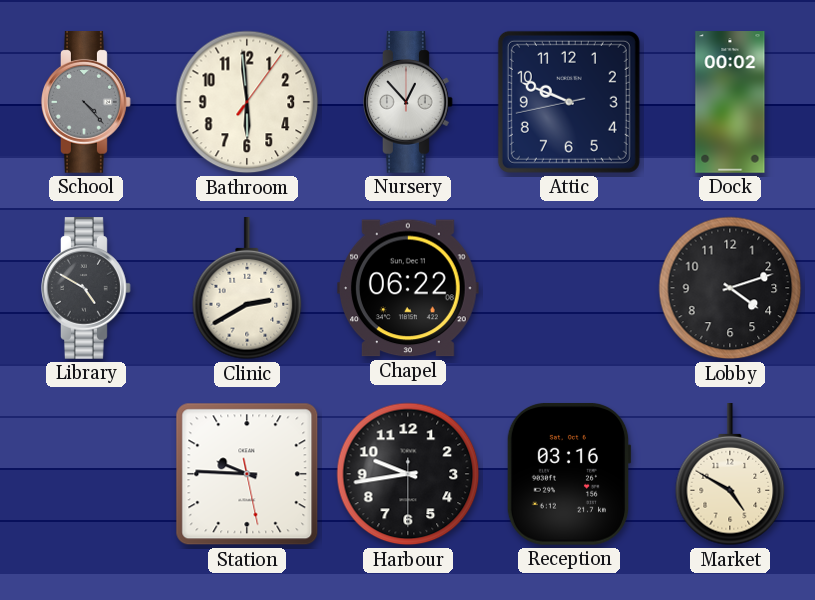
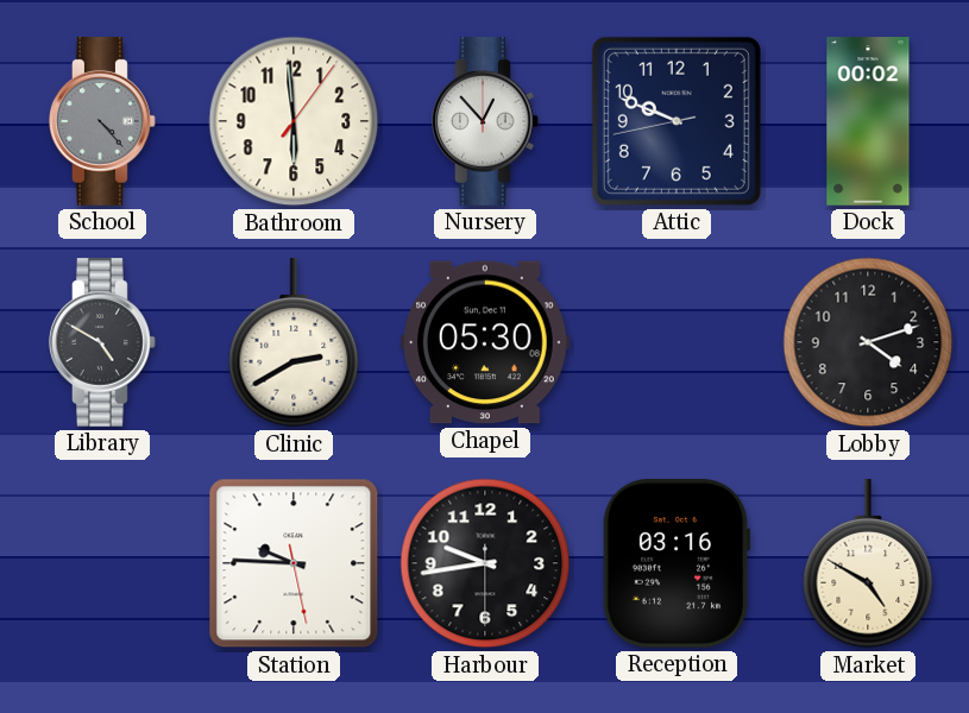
Chapel: 06:22 -> 05:30 (486, 342)
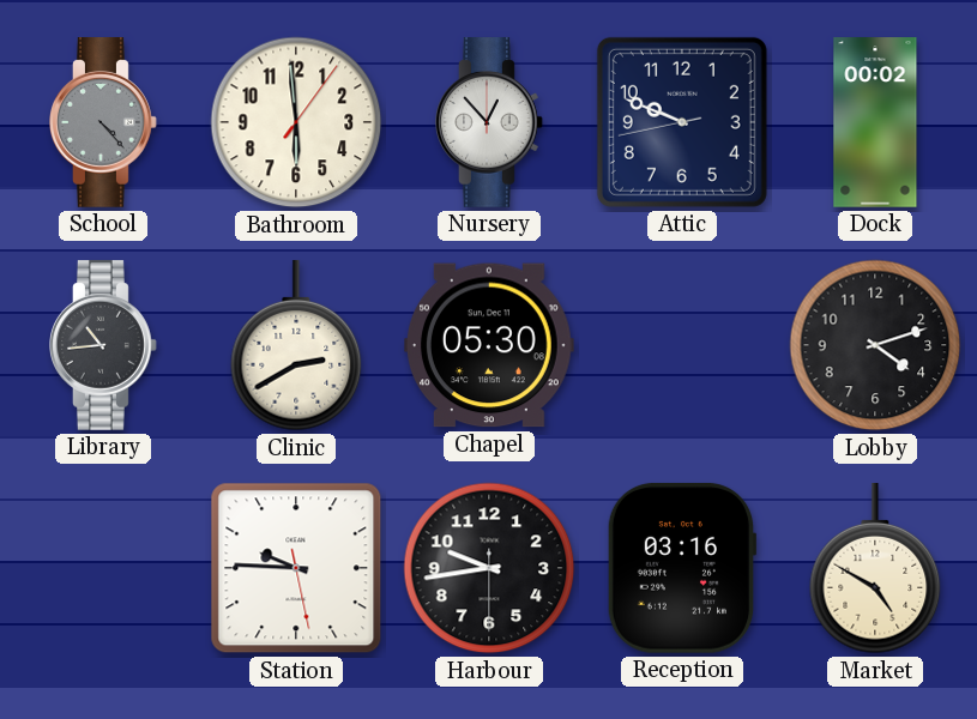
Library: 4:50 -> 10:44 (103, 346)
